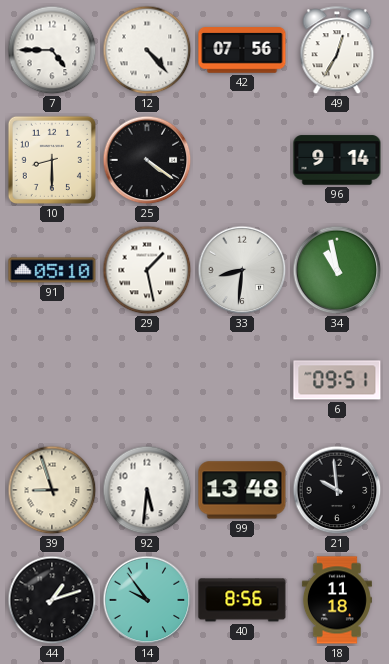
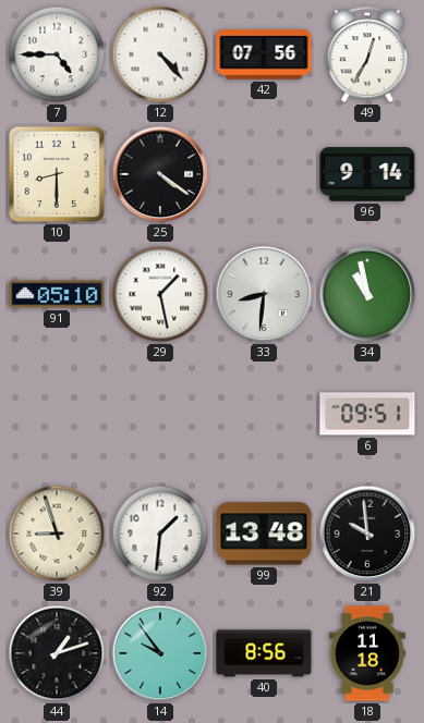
92: 5:31 -> 1:31 (160, 534)
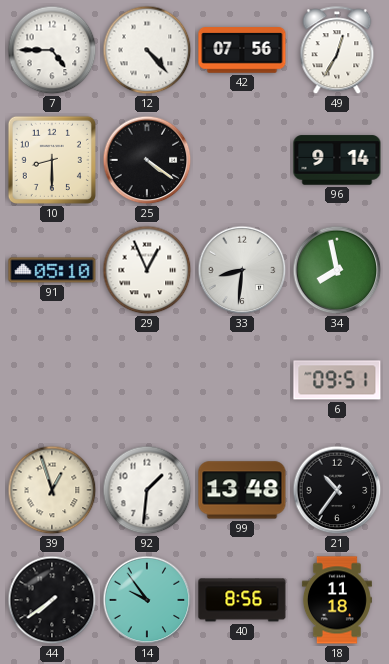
29: 1:28 -> 12:56 (147, 270)
34: 10:58 -> 7:58 (337, 270)
39: 8:57 -> 12:57 (52, 490)
21: 9:59 -> 10:36 (337, 490)
44: 1:12 -> 7:39 (52, 600)
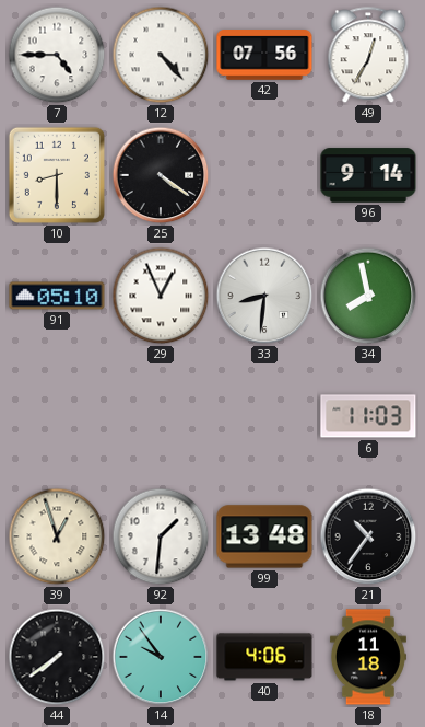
6: 09:51 -> 11:03 (368, 416)
40: 8:56 -> 4:06 (264, 657)
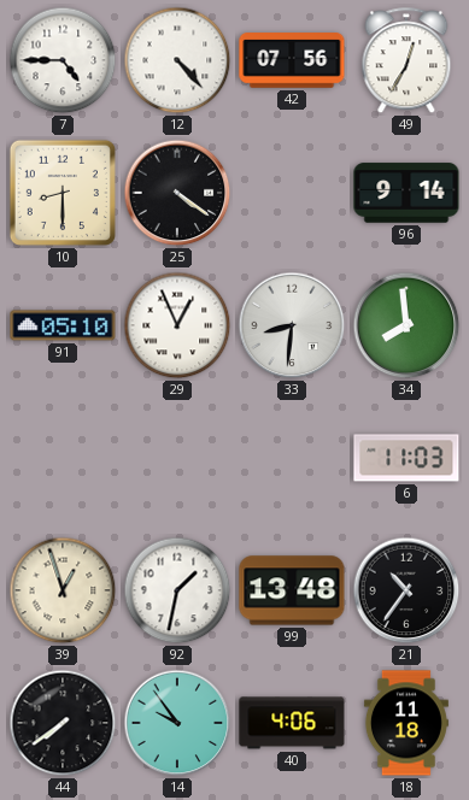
34: 7:58 -> 7:59 (406, 325)
92: 1:31 -> 1:32 (177, 590)
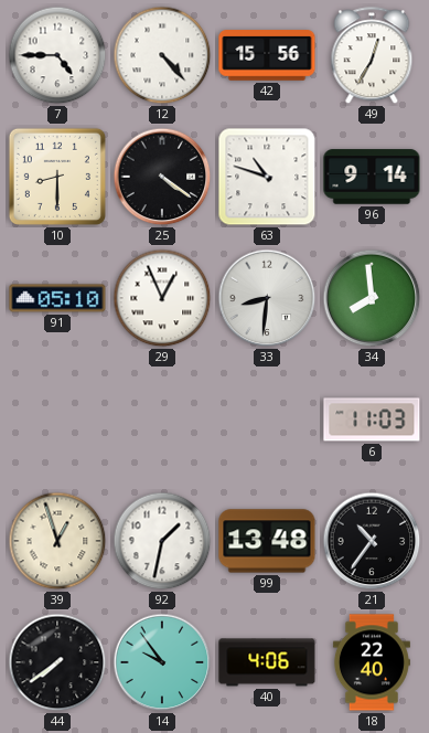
42: 07:56 -> 15:56 (267, 55)
63: none -> 10:48 (267, 177)
18: 11:18 -> 22:40 (372, 662)
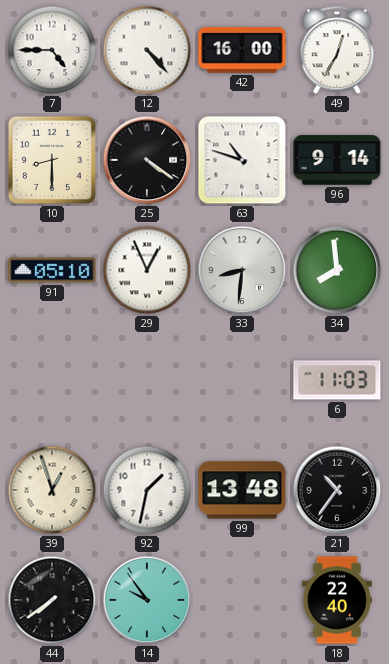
42: 15:56 -> 16:00 (242, 50)
40: 4:06 -> none (267, 662)
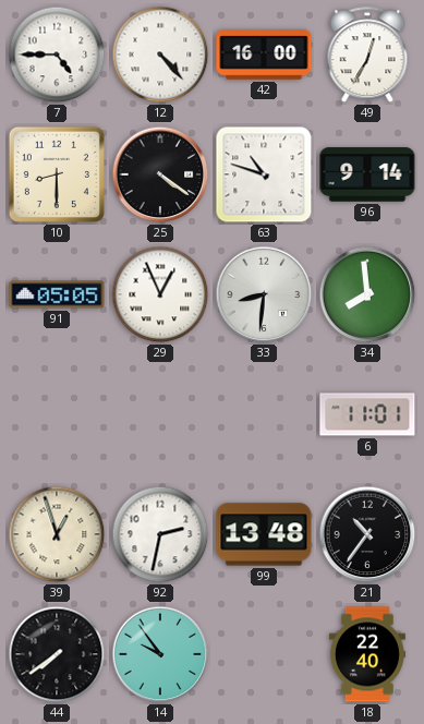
91: 05:10 -> 05:05 (57, 294)
6: 11:03 -> 11:01 (367, 414)
92: 1:32 -> 2:32 (160, 534)
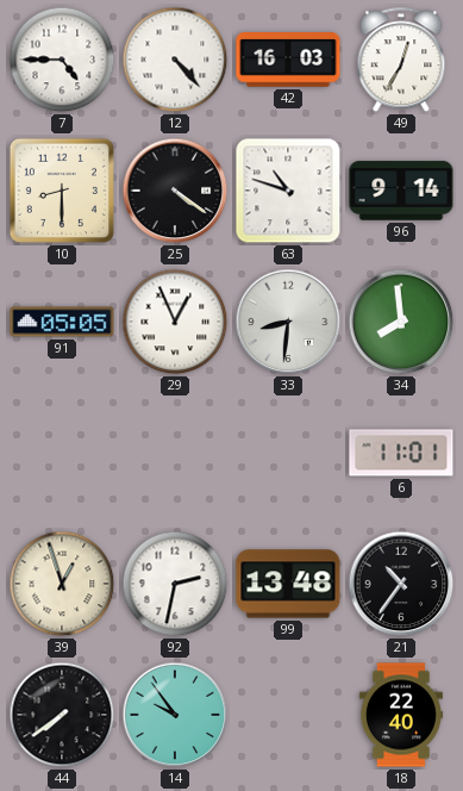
42: 16:00 -> 16:03 (288, 60)
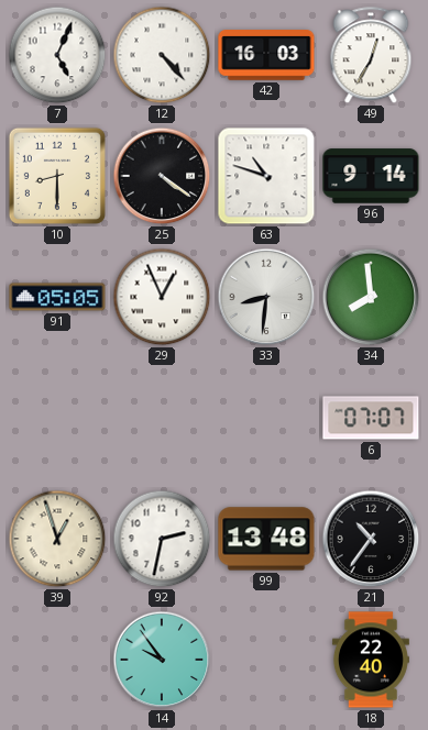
7: 4:45 -> 5:04 (57, 55)
6: 11:01 -> 07:07 (371, 418)
44: 7:39 -> none (62, 715)
